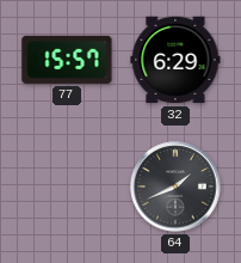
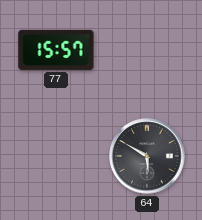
32: 6:29 -> none (175, 60)
64: 1:41 -> 5:50 (147, 156)
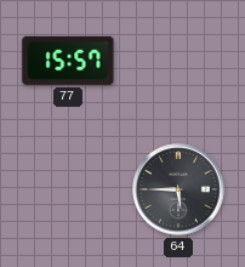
64: 5:50 -> 5:45 (178, 189)
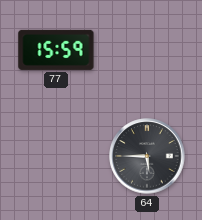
77: 15:57 -> 15:59 (56, 50)
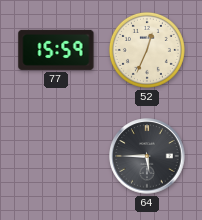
52: none -> 12:34 (147, 50)
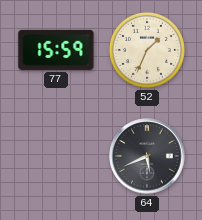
52: 12:34 -> 1:34 (147, 50)
64: 5:45 -> 5:41 (147, 156)
